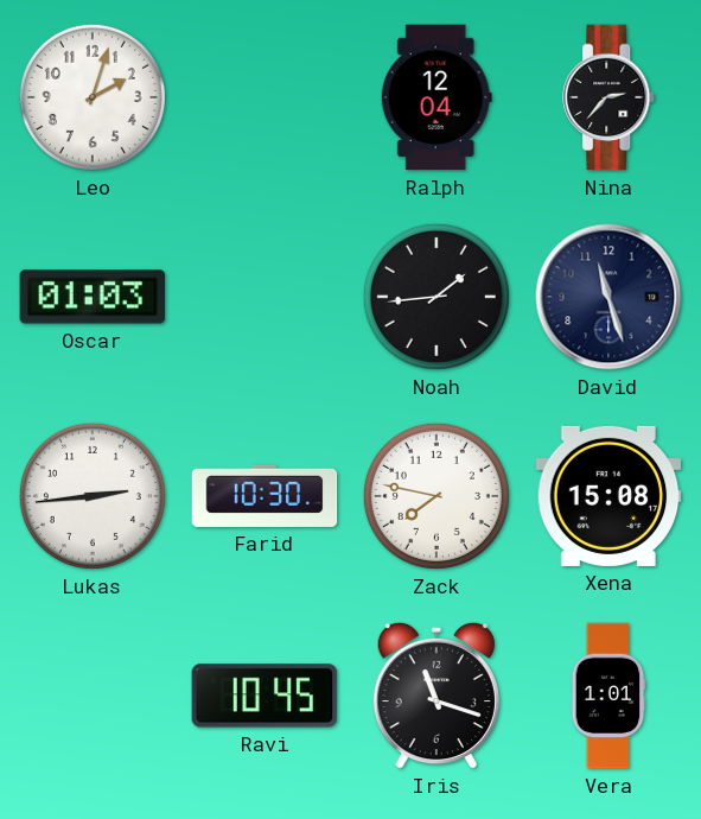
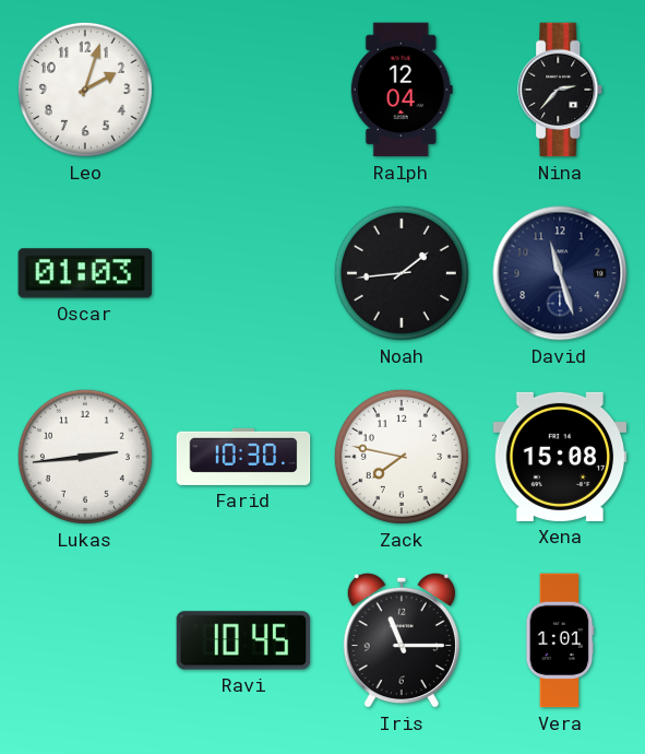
Iris: 11:18 -> 11:15 (402, 640)
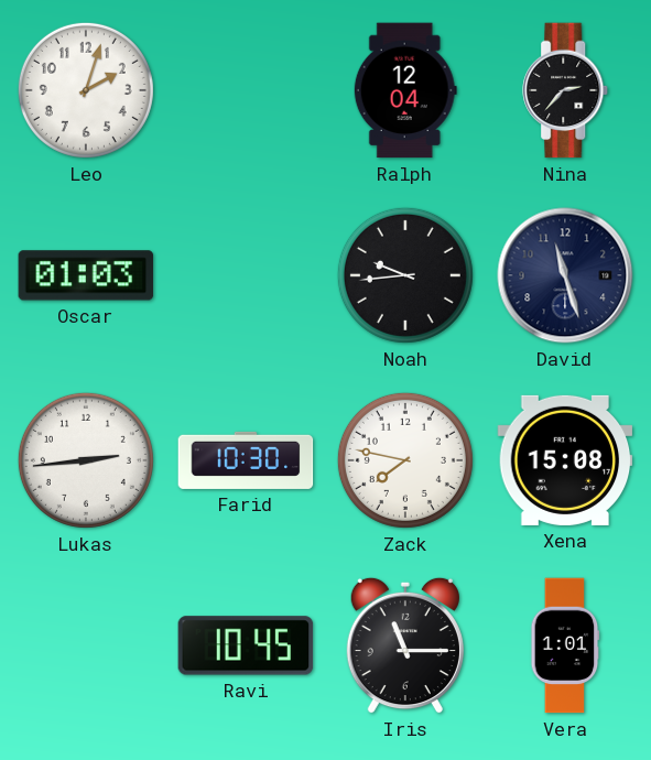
Noah: 1:44 -> 9:44 (405, 275)
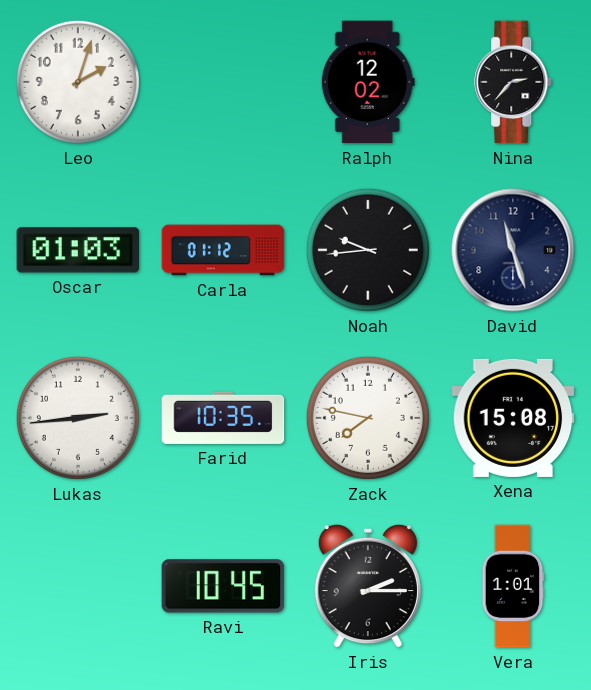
Ralph: 12:04 -> 12:02 (368, 82)
Carla: none -> 01:12 (223, 250)
Farid: 10:30 -> 10:35 (223, 418)
Iris: 11:15 -> 2:15 (368, 586)
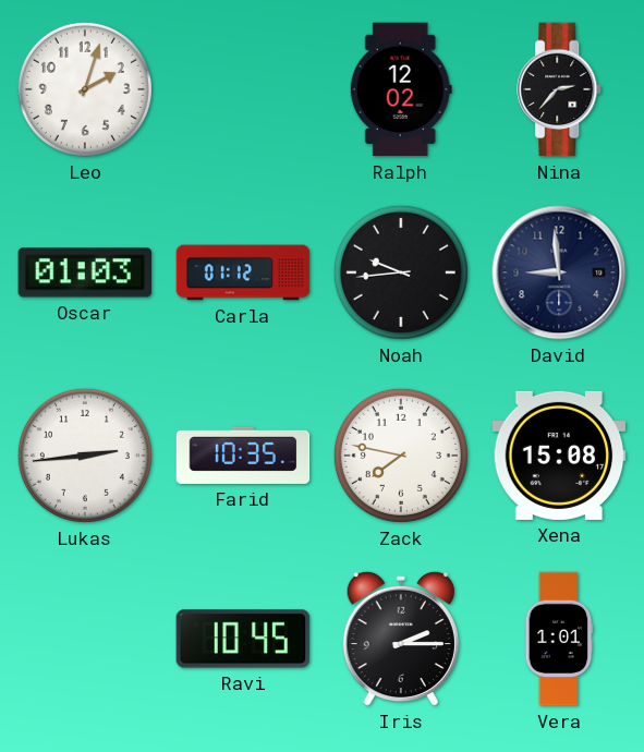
David: 11:27 -> 8:59 (559, 272)
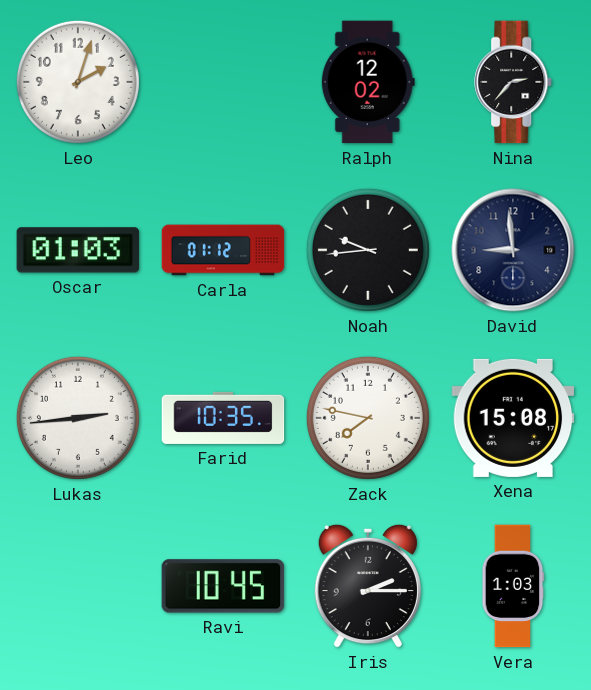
Vera: 1:01 -> 1:03 (513, 586)
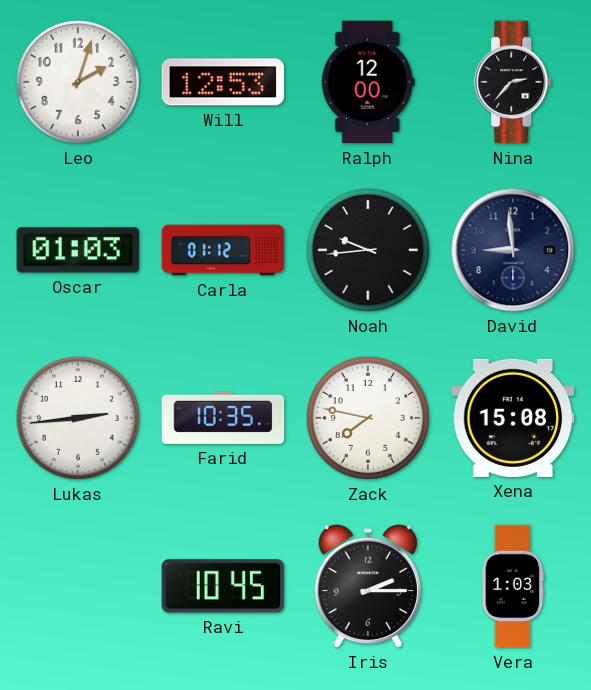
Will: none -> 12:53 (223, 82)
Ralph: 12:02 -> 12:00 (368, 82)
